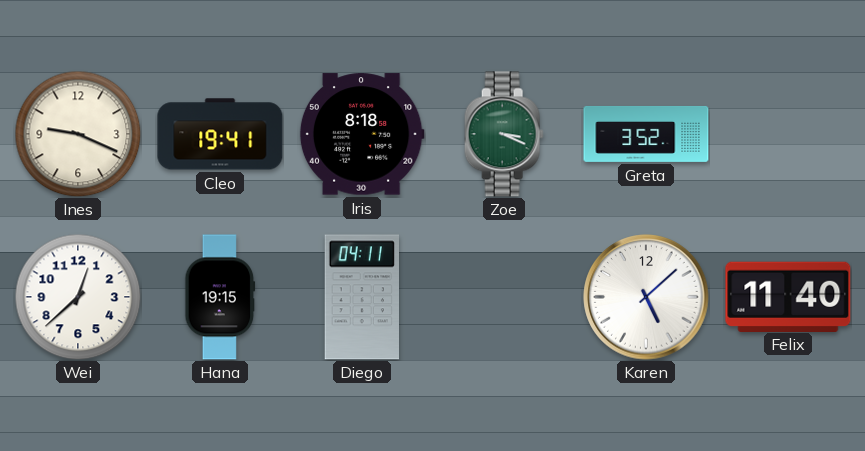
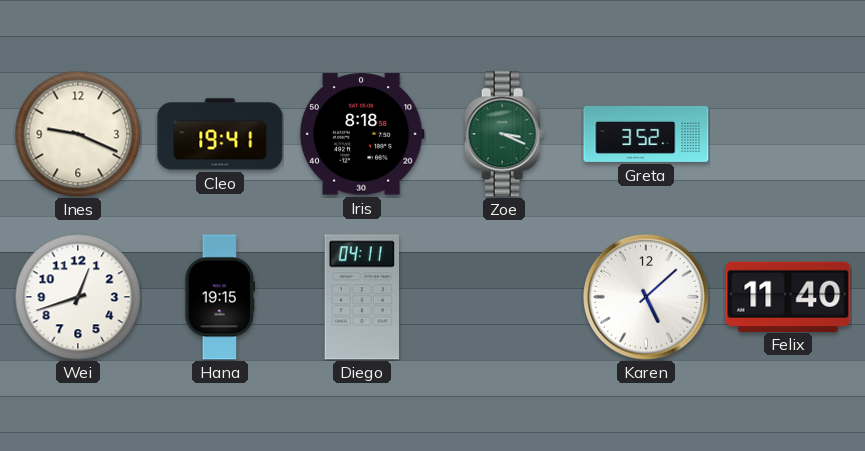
Wei: 12:38 -> 12:42 (78, 297)
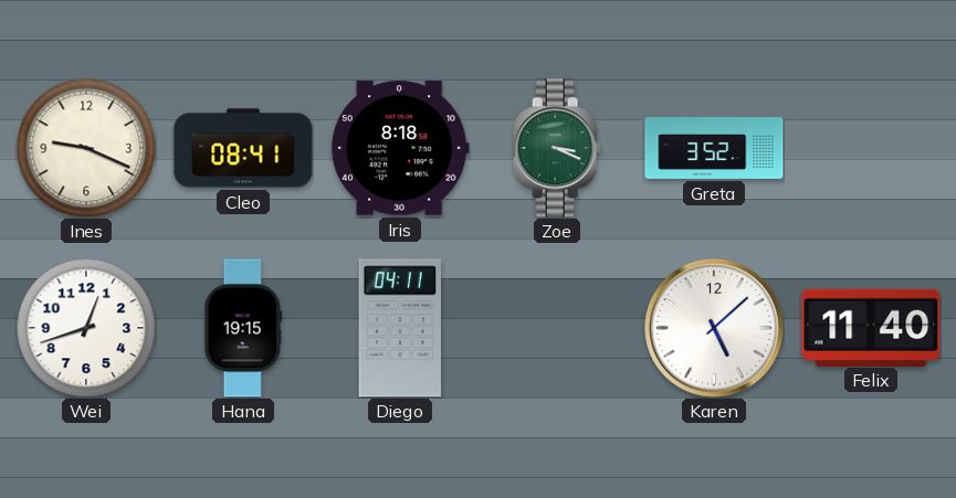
Cleo: 19:41 -> 08:41 (243, 148)
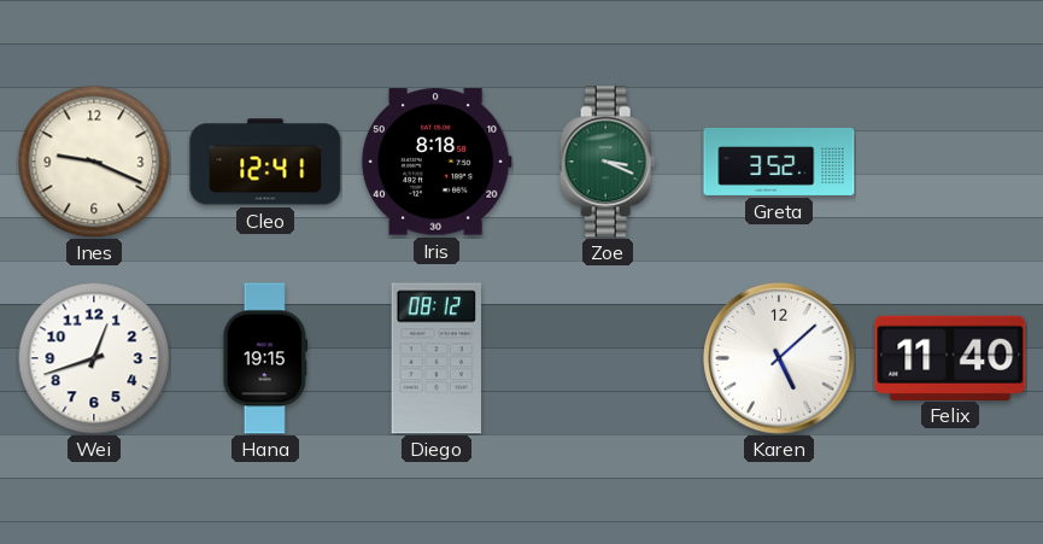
Cleo: 08:41 -> 12:41 (265, 162)
Diego: 04:11 -> 08:12 (435, 358)
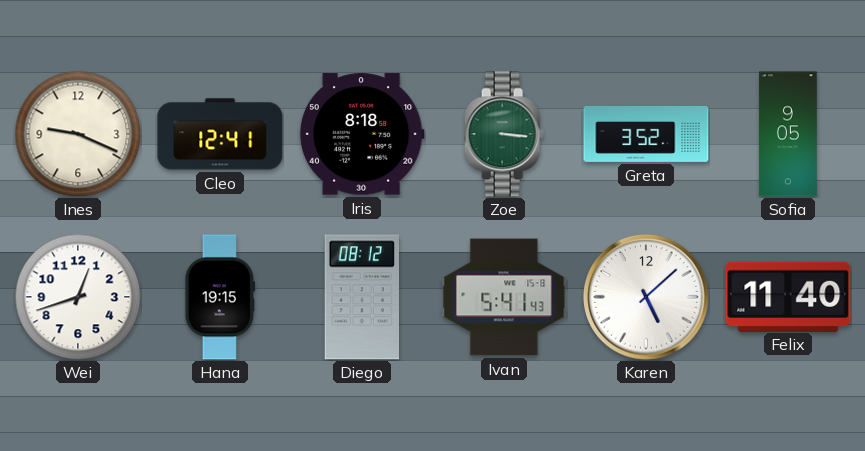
Zoe: 3:19 -> 3:16 (504, 134)
Sofia: none -> 9:05 (788, 134)
Ivan: none -> 5:41 (504, 297)
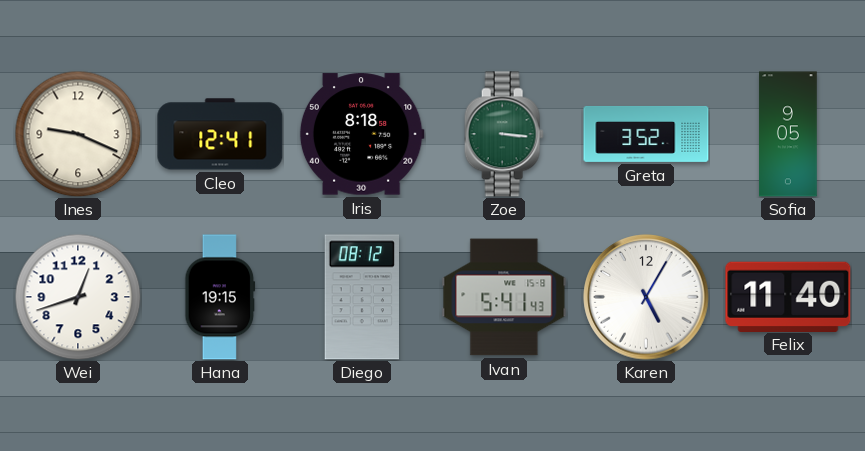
Karen: 5:08 -> 5:05 (646, 297)
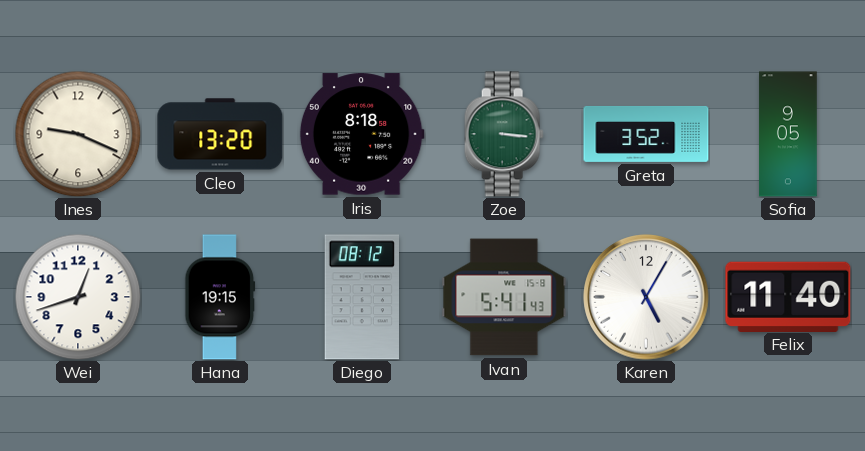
Cleo: 12:41 -> 13:20 (220, 134)
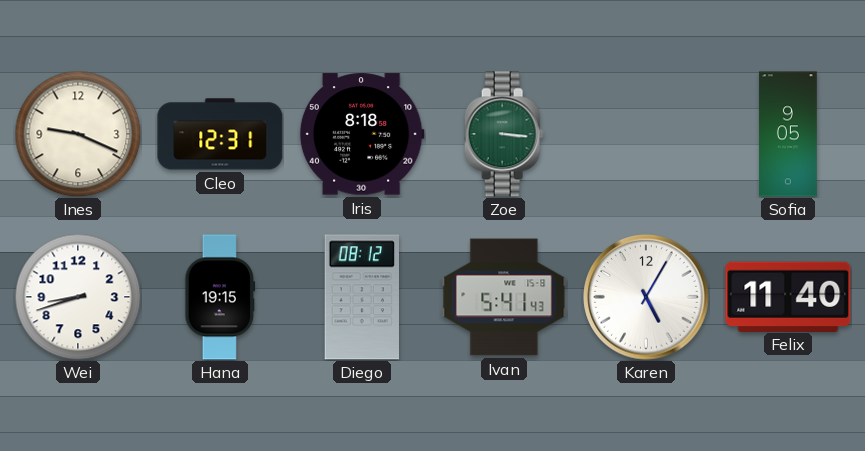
Cleo: 13:20 -> 12:31 (220, 134)
Greta: 3:52 -> none (646, 134)
Wei: 12:42 -> 8:42 (78, 297)
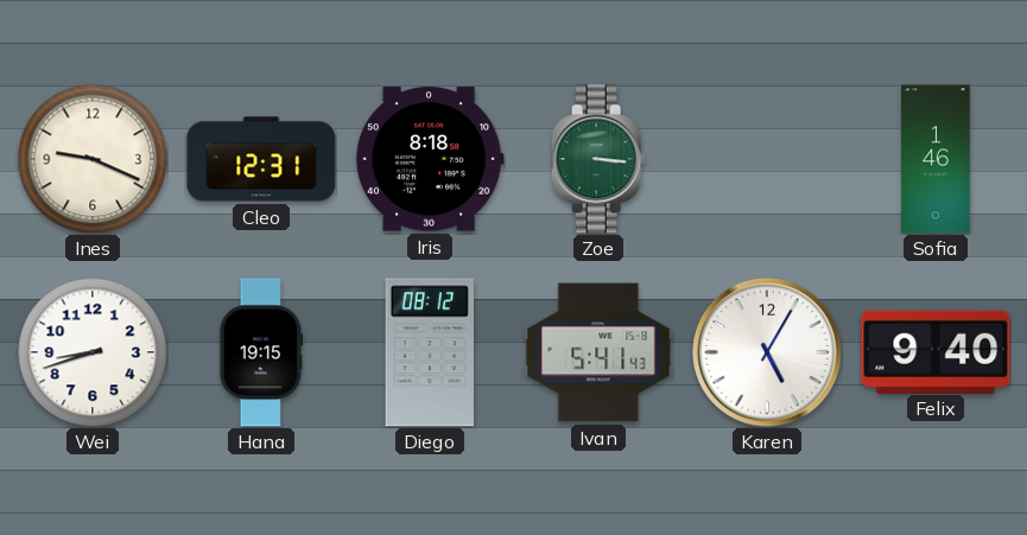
Sofia: 9:05 -> 1:46 (936, 159)
Felix: 11:40 -> 9:40 (936, 351)
